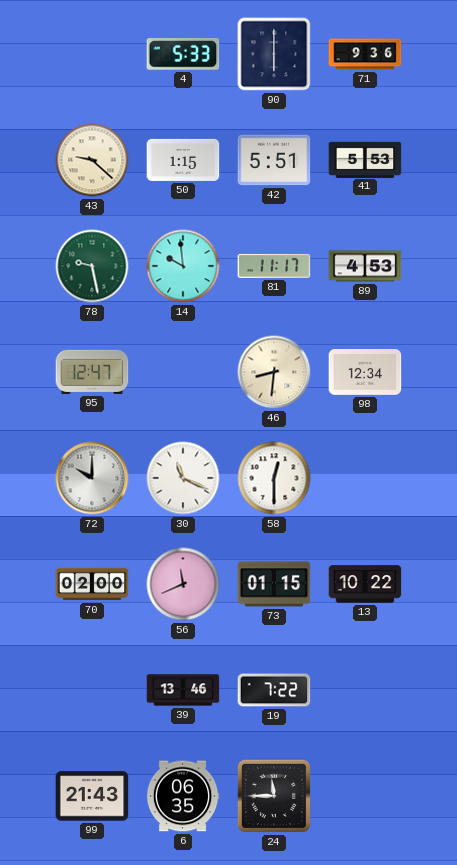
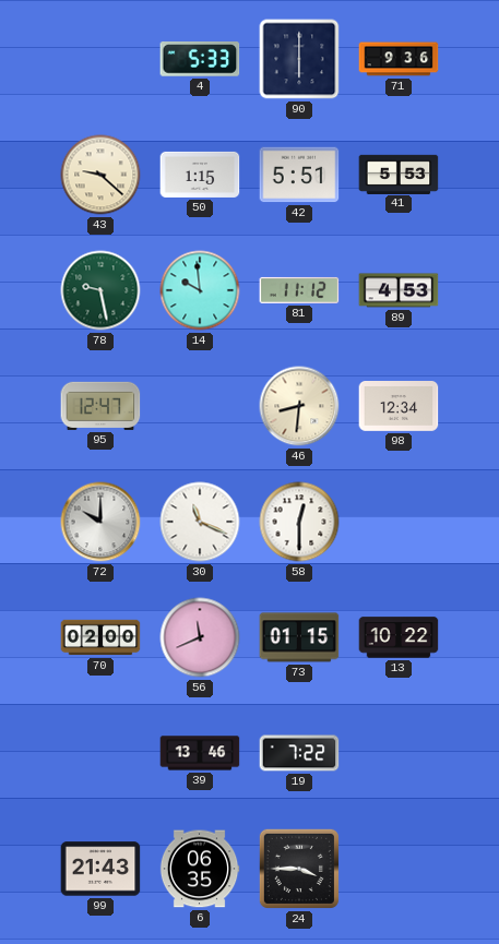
81: 11:17 -> 11:12 (299, 290)
24: 11:45 -> 3:45 (299, 869)
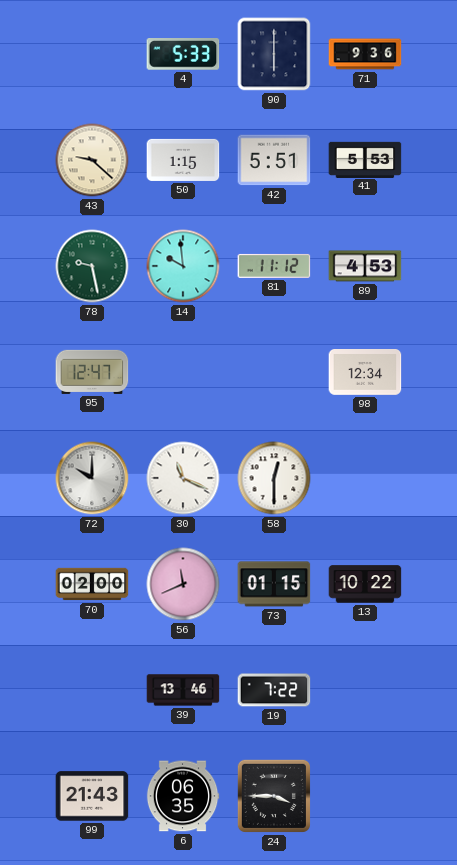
46: 8:31 -> none (299, 406)
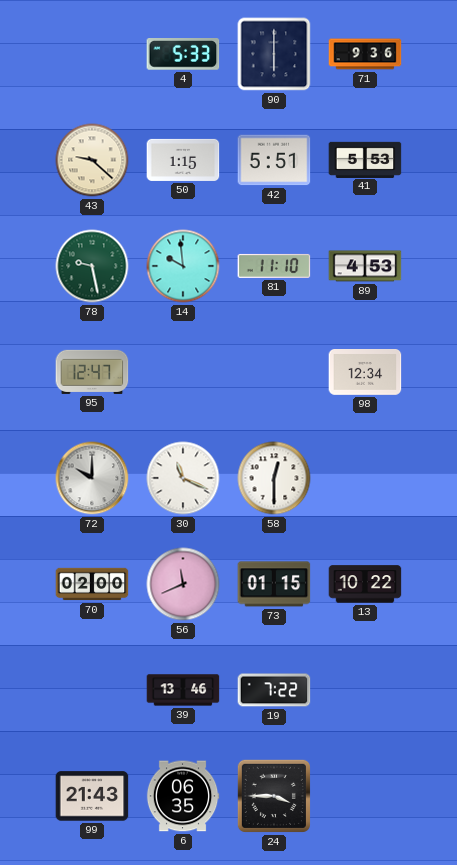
81: 11:12 -> 11:10 (274, 266)
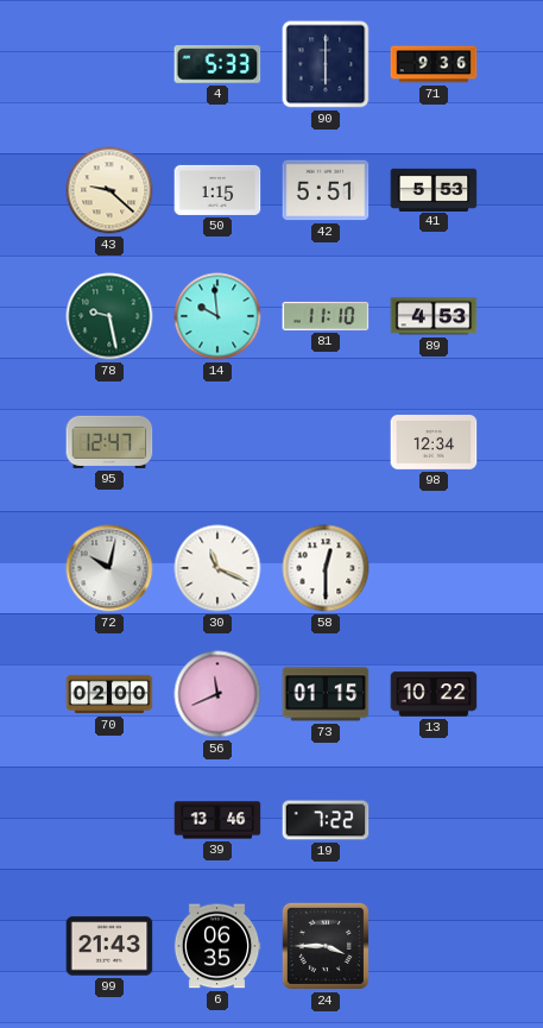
72: 10:00 -> 10:02 (109, 568)
